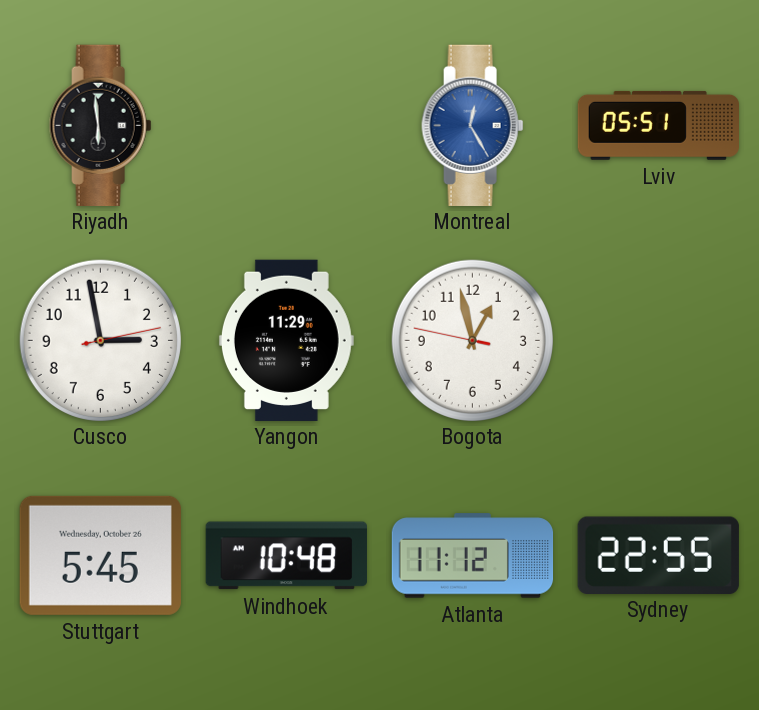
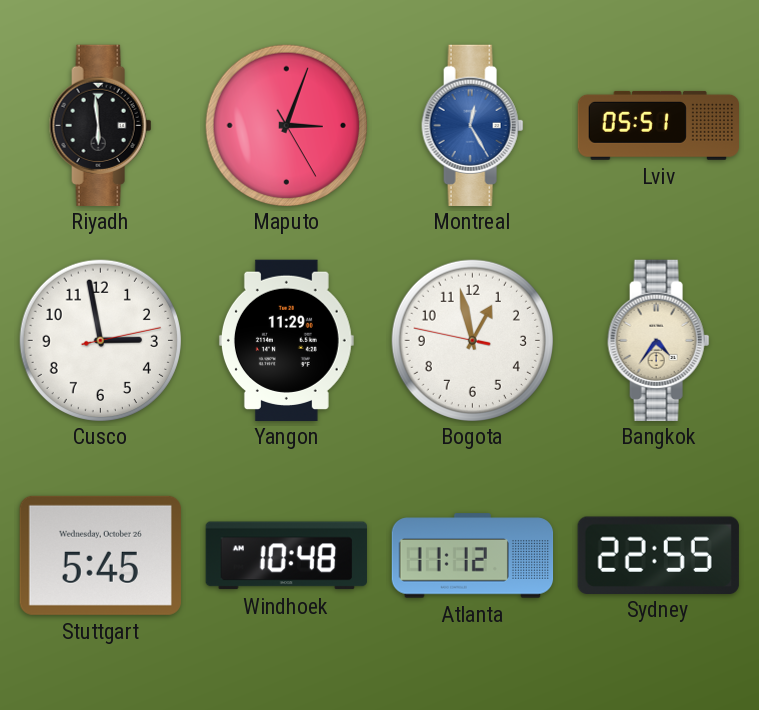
Maputo: none -> 3:03 (286, 125)
Bangkok: none -> 4:36 (659, 340)
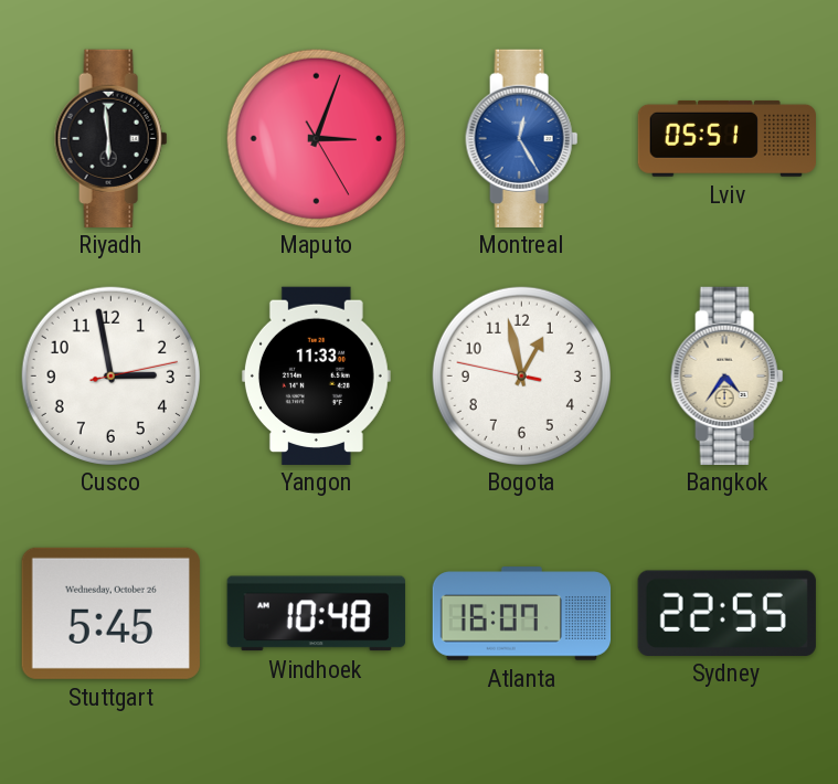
Yangon: 11:29 -> 11:33 (316, 375)
Atlanta: 11:12 -> 16:07 (522, 614)
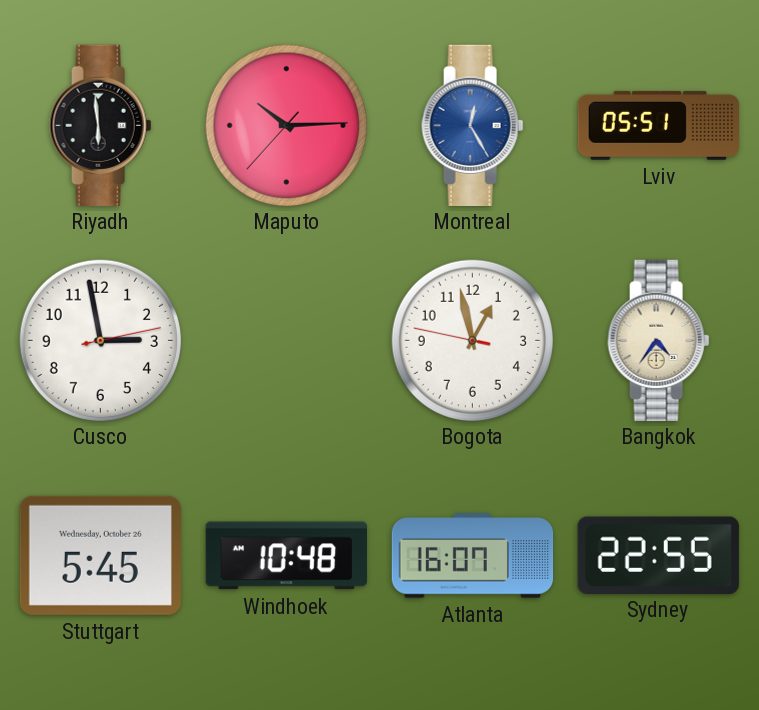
Maputo: 3:03 -> 10:14 (286, 125)
Yangon: 11:33 -> none (316, 375)
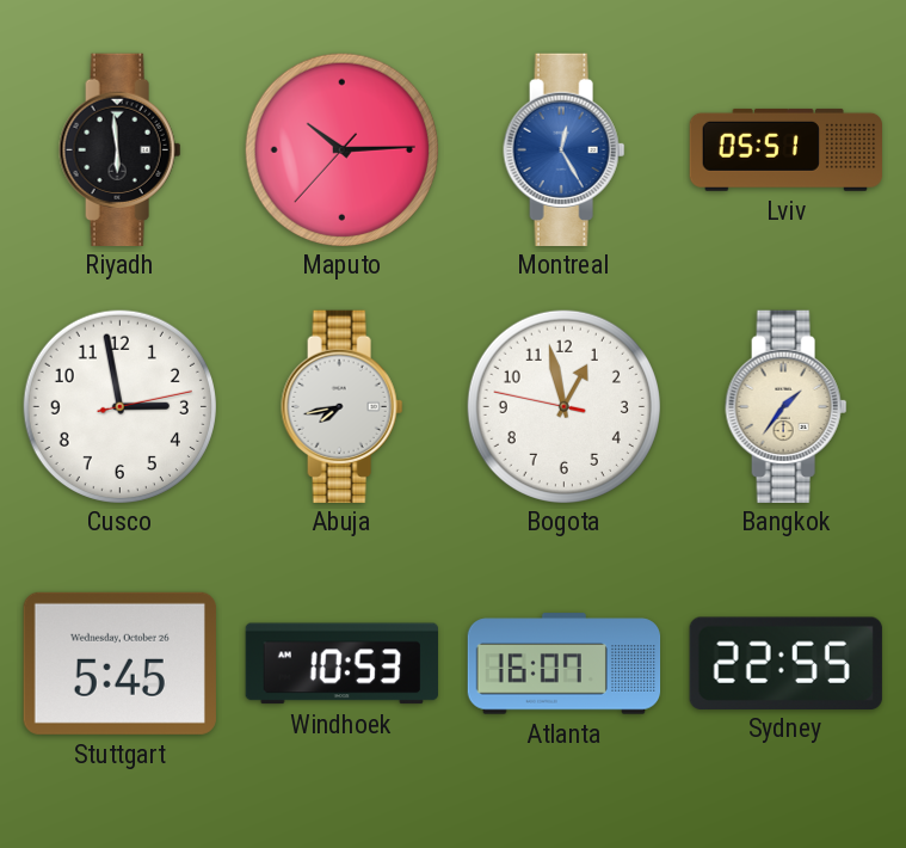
Abuja: none -> 7:43 (343, 406)
Bangkok: 4:36 -> 1:36 (787, 406)
Windhoek: 10:48 -> 10:53 (341, 664)
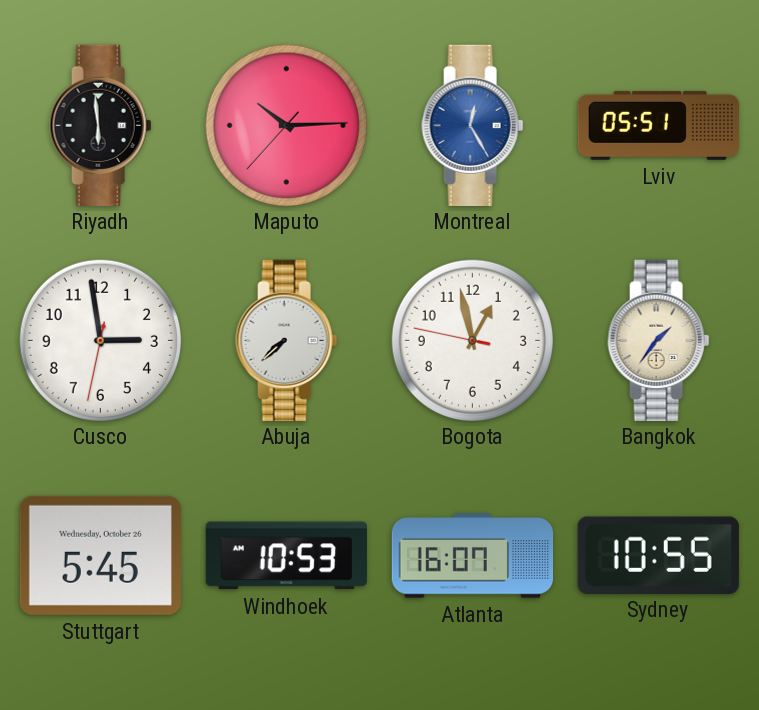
Cusco: 2:58:13 -> 2:58:32 (100, 340)
Abuja: 7:43 -> 7:38 (287, 340)
Sydney: 22:55 -> 10:55 (658, 555)
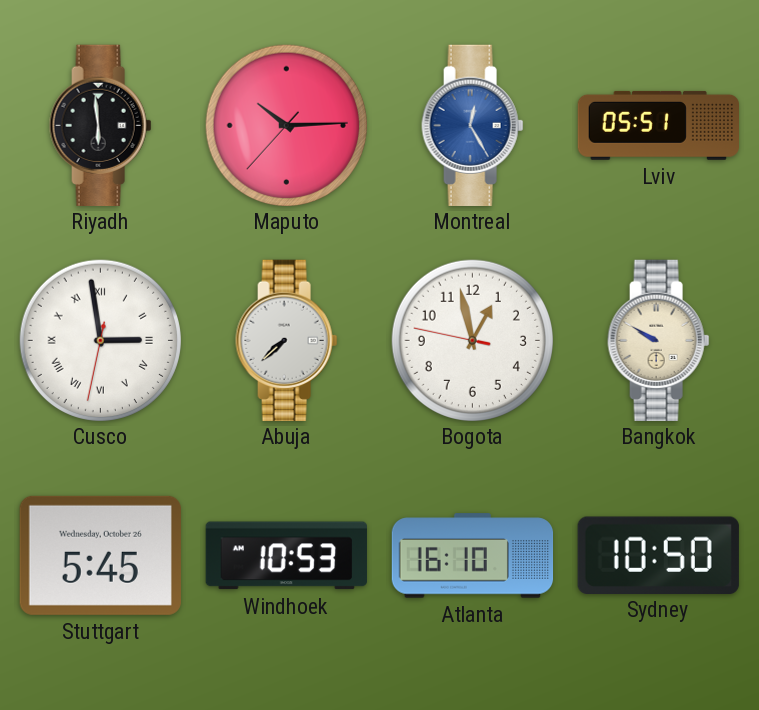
Cusco numerals: Arabic -> Roman (100, 340)
Bangkok: 1:36 -> 9:50 (659, 340)
Atlanta: 16:07 -> 16:10 (473, 556)
Sydney: 10:55 -> 10:50 (658, 555)
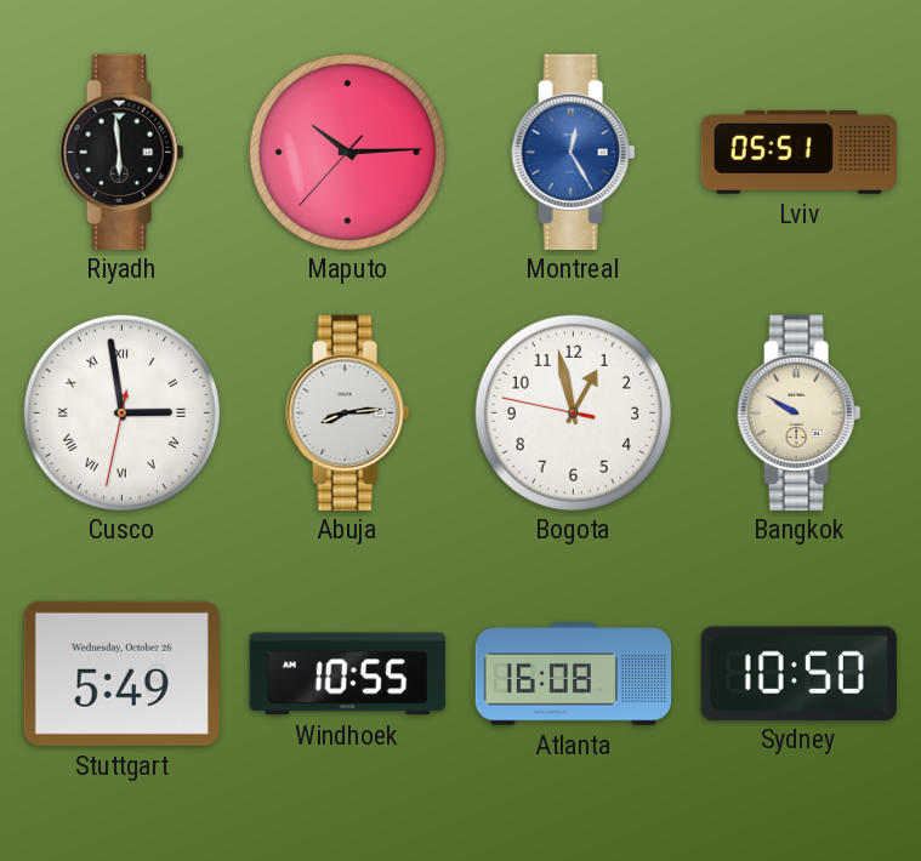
Abuja: 7:38 -> 8:14 (348, 412)
Stuttgart: 5:45 -> 5:49 (121, 673)
Windhoek: 10:53 -> 10:55 (347, 674)
Atlanta: 16:10 -> 16:08 (574, 674)
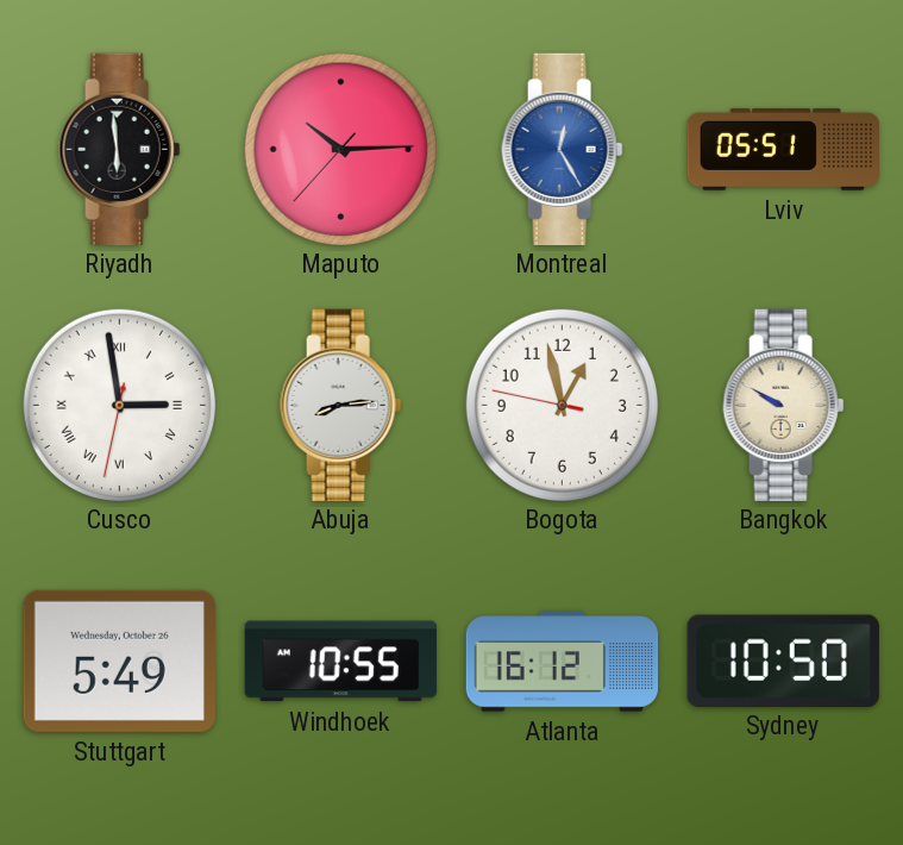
Atlanta: 16:08 -> 16:12 (563, 662)
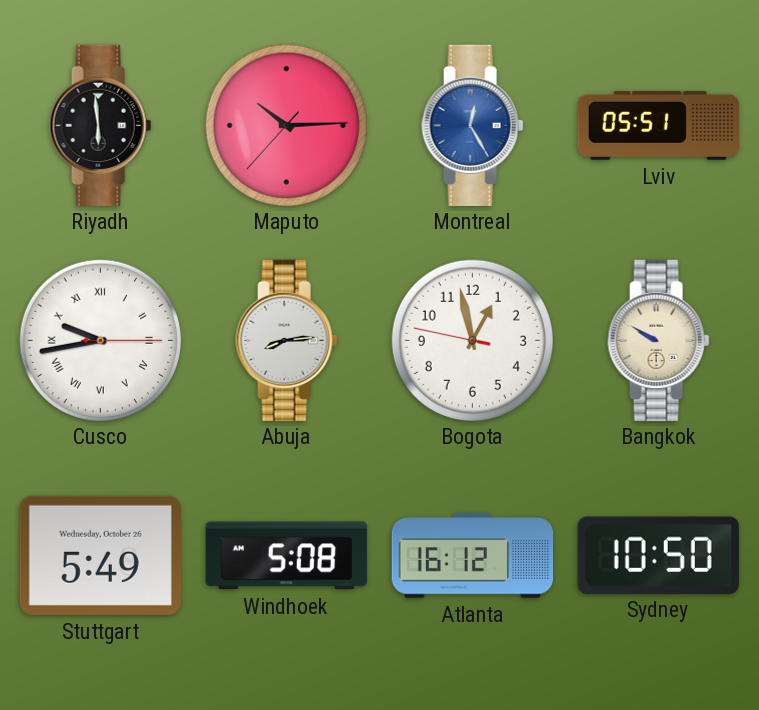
Cusco: 2:58 -> 9:43 (100, 340)
Windhoek: 10:55 -> 5:08 (286, 556)
